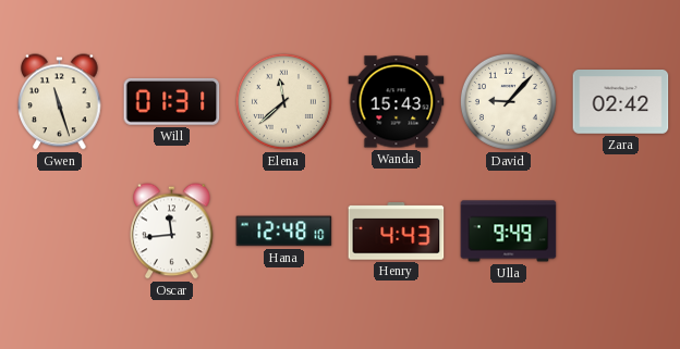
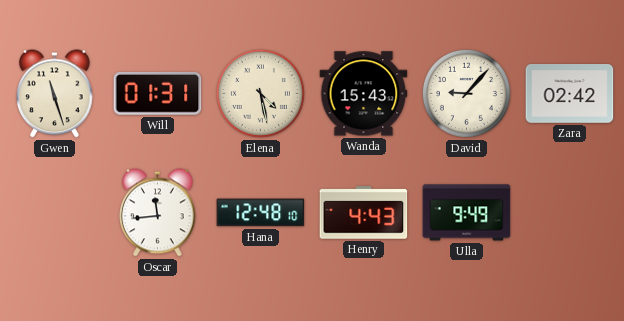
Elena: 11:38 -> 4:28 (260, 93)
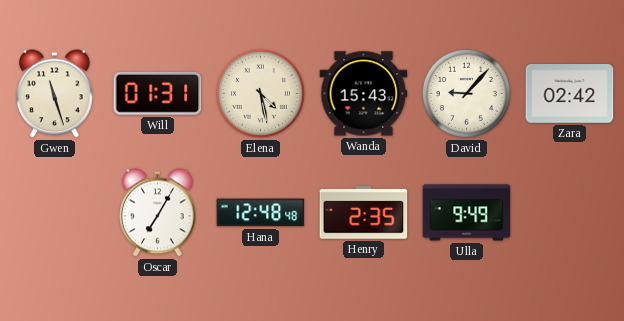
Oscar: 11:44 -> 7:05 (158, 213)
Hana: 12:48:10 -> 12:48:48 (261, 213)
Henry: 4:43 -> 2:35 (364, 213)
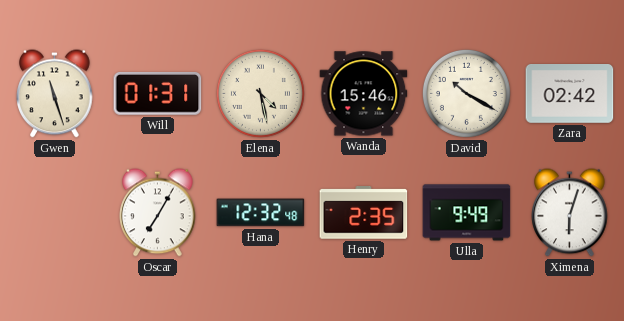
Wanda: 15:43 -> 15:46 (364, 94)
David: 9:07 -> 10:20 (466, 93)
Hana: 12:48 -> 12:32 (261, 213)
Ximena: none -> 6:03 (570, 213)
